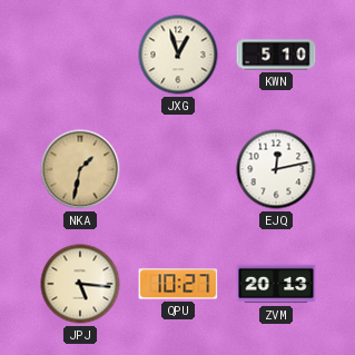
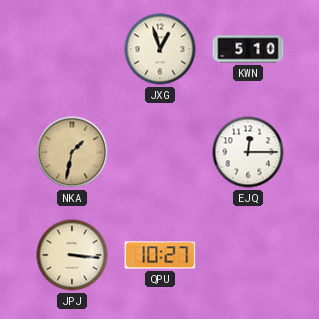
EJQ: 12:13 -> 12:15 (248, 152)
JPJ: 5:16 -> 3:16 (72, 255)
ZVM: 20:13 -> none (276, 284)
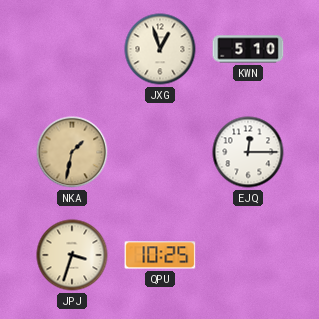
JPJ: 3:16 -> 3:33 (72, 255)
QPU: 10:27 -> 10:25 (160, 255)
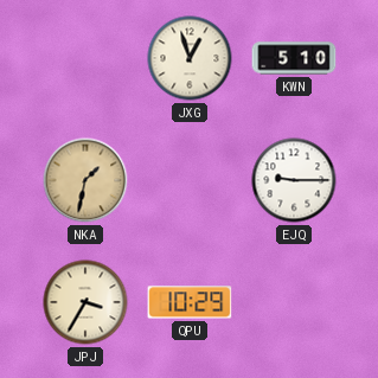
EJQ: 12:15 -> 9:15 (294, 180)
JPJ: 3:33 -> 3:35 (85, 302)
QPU: 10:25 -> 10:29 (190, 302)
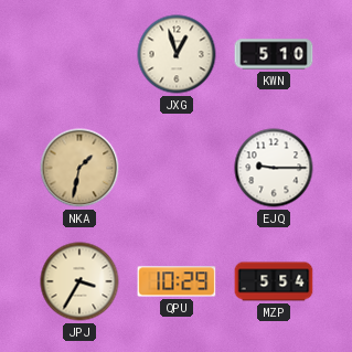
MZP: none -> 5:54 (274, 281)
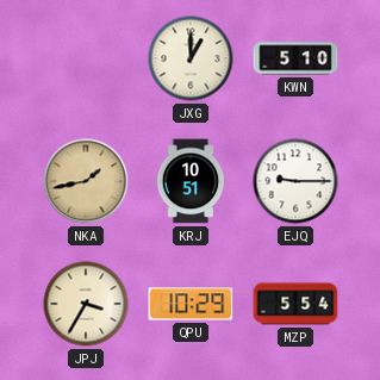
JXG: 12:57 -> 1:00 (191, 58)
NKA: 1:32 -> 1:43 (86, 181)
KRJ: none -> 10:51 (191, 181)
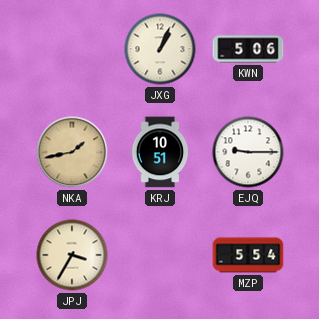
JXG: 1:00 -> 1:04 (160, 49)
KWN: 5:10 -> 5:06 (248, 49)
QPU: 10:29 -> none (191, 304)
